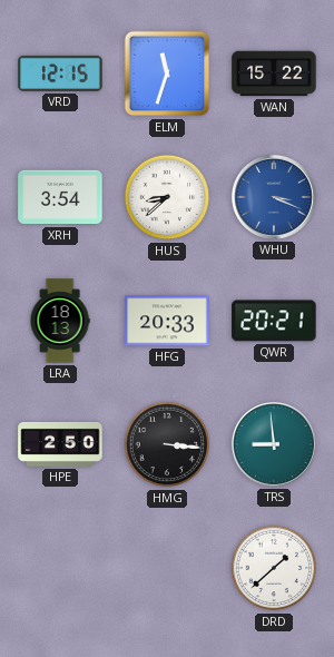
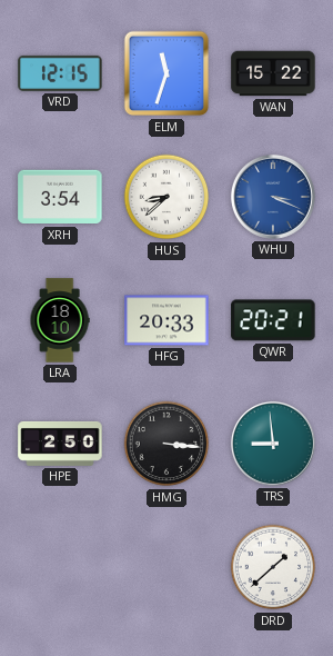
LRA: 18:13 -> 18:10 (60, 320)
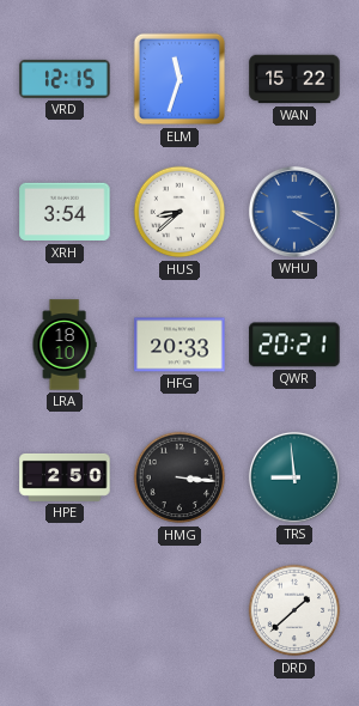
WHU: 3:19 -> 3:20 (294, 212)
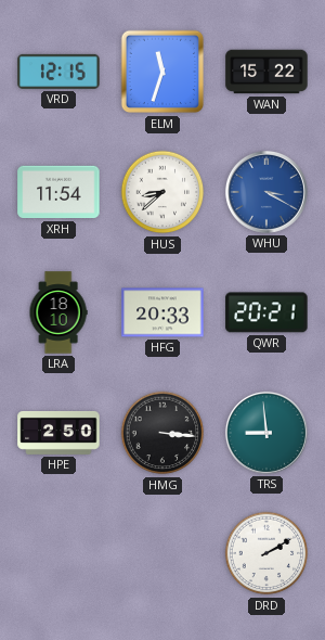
XRH: 3:54 -> 11:54 (58, 192)
DRD: 1:38 -> 2:10 (266, 553)
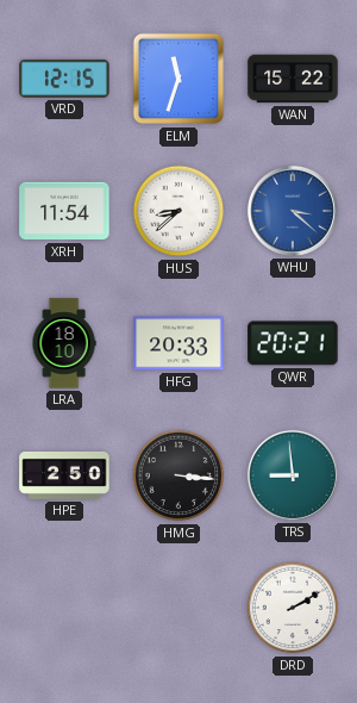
WHU: 3:20 -> 3:22 (293, 211)
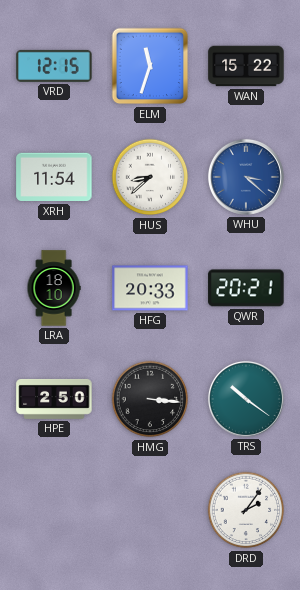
TRS: 8:59 -> 10:21 (246, 399)
DRD: 2:10 -> 2:06 (246, 510)
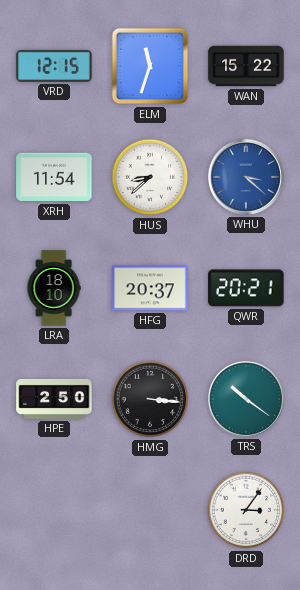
HFG: 20:33 -> 20:37 (150, 288)
DRD: 2:06 -> 3:06 (246, 510)
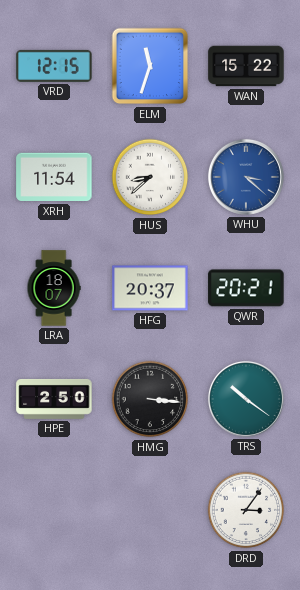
LRA: 18:10 -> 18:07 (54, 288)
